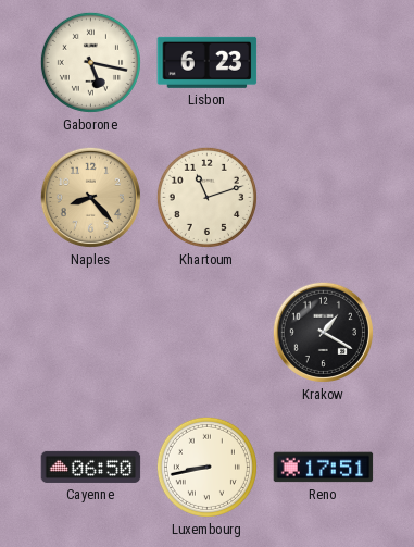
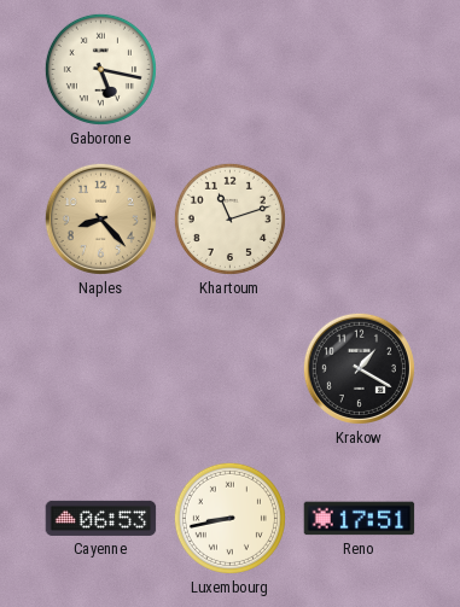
Lisbon: 6:23 -> none (208, 62)
Cayenne: 06:50 -> 06:53 (101, 518)
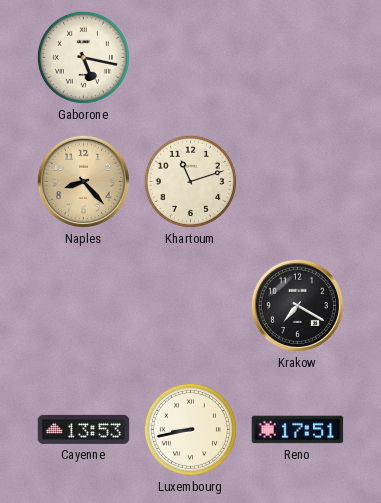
Krakow: 1:20 -> 7:20 (297, 305)
Cayenne: 06:53 -> 13:53 (84, 429)
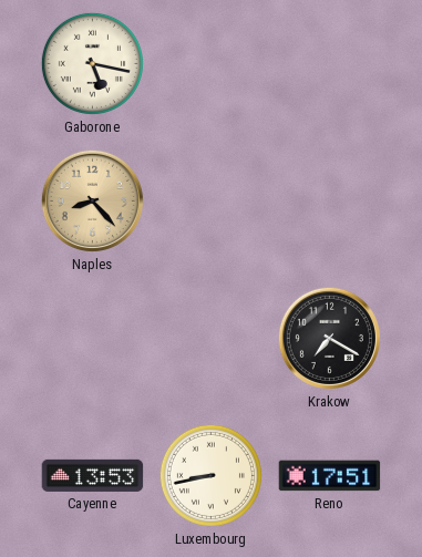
Khartoum: 11:12 -> none (190, 181)
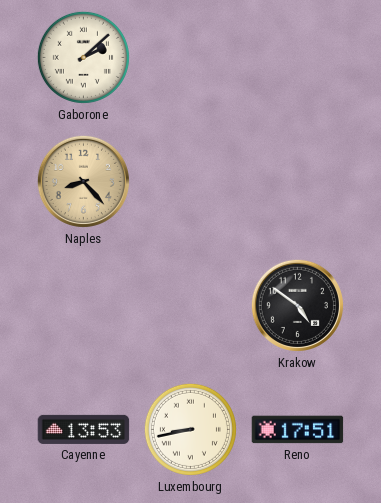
Gaborone: 5:17 -> 2:08 (83, 57)
Krakow: 7:20 -> 4:51 (297, 305)
